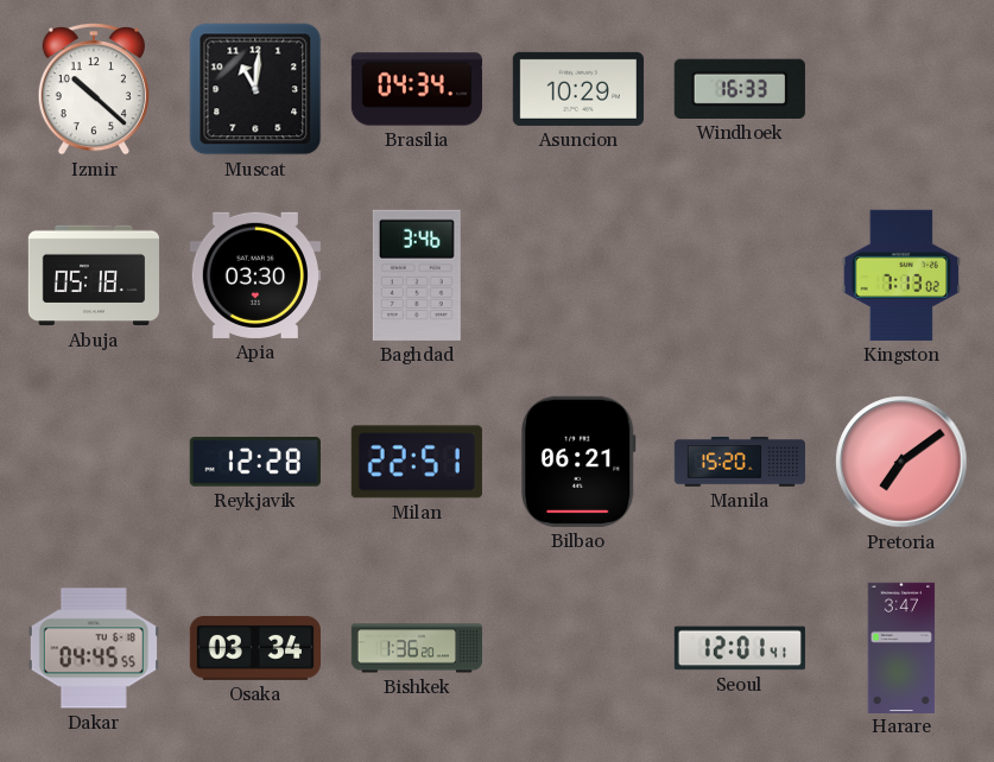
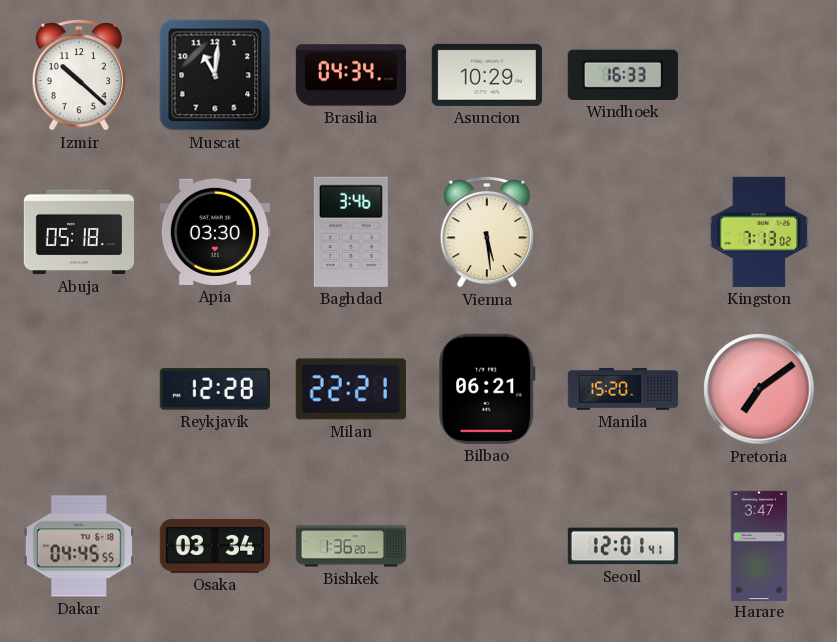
Vienna: none -> 5:29 (487, 233)
Milan: 22:51 -> 22:21 (351, 389)
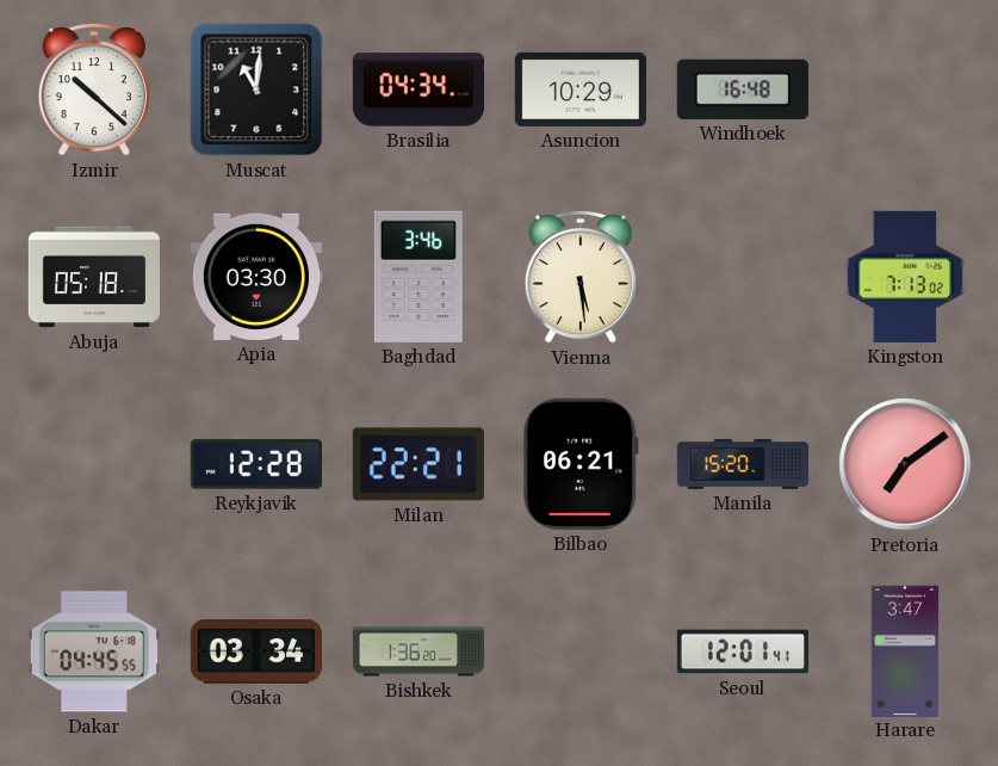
Windhoek: 16:33 -> 16:48 (743, 89)
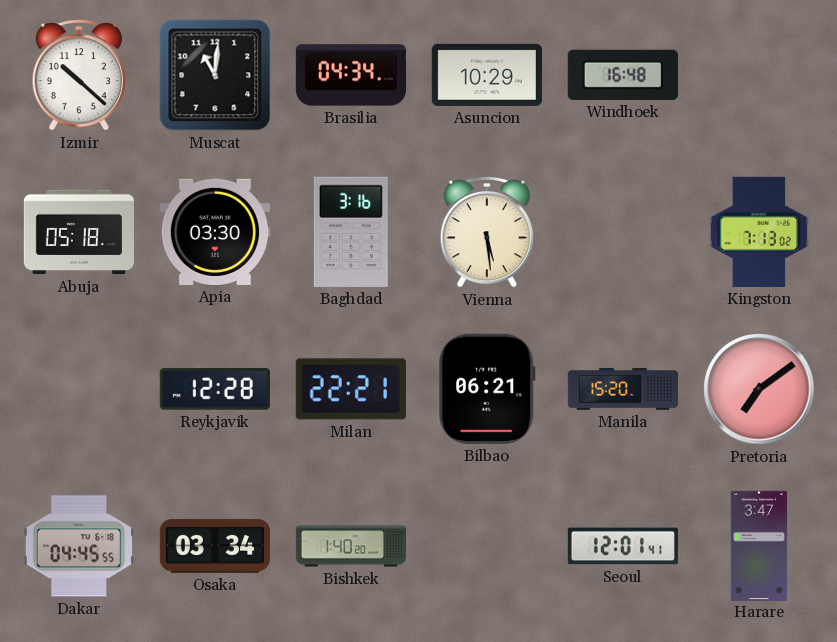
Baghdad: 3:46 -> 3:16 (351, 232)
Bishkek: 1:36 -> 1:40 (351, 546)
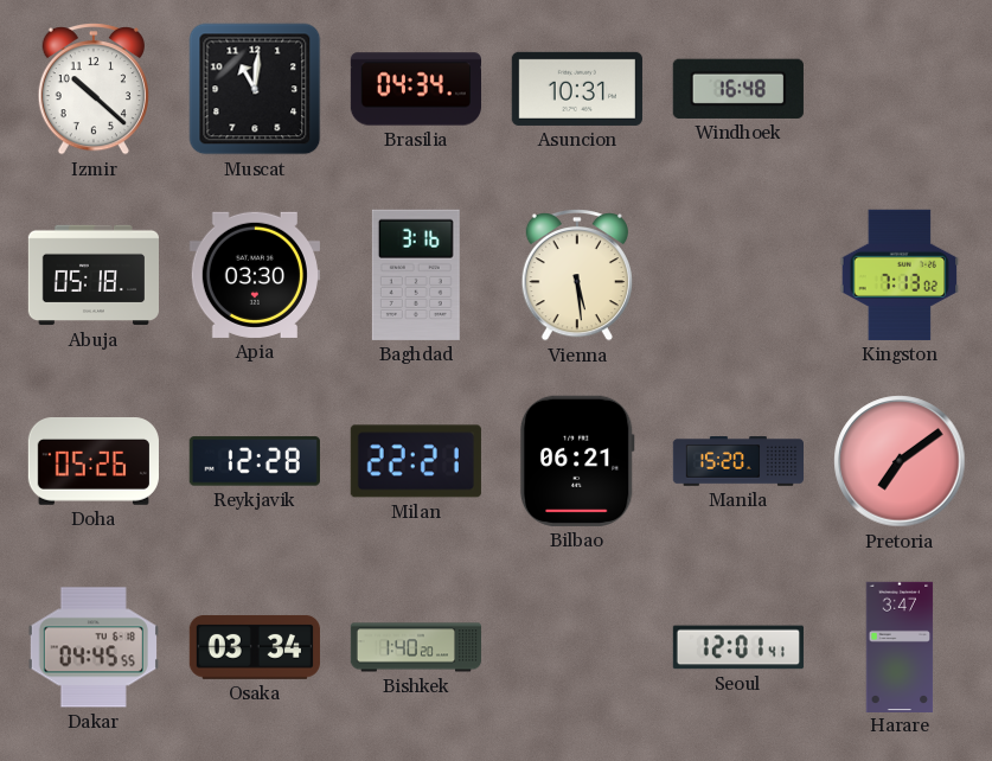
Asuncion: 10:29 -> 10:31 (577, 89)
Doha: none -> 05:26 (94, 462)
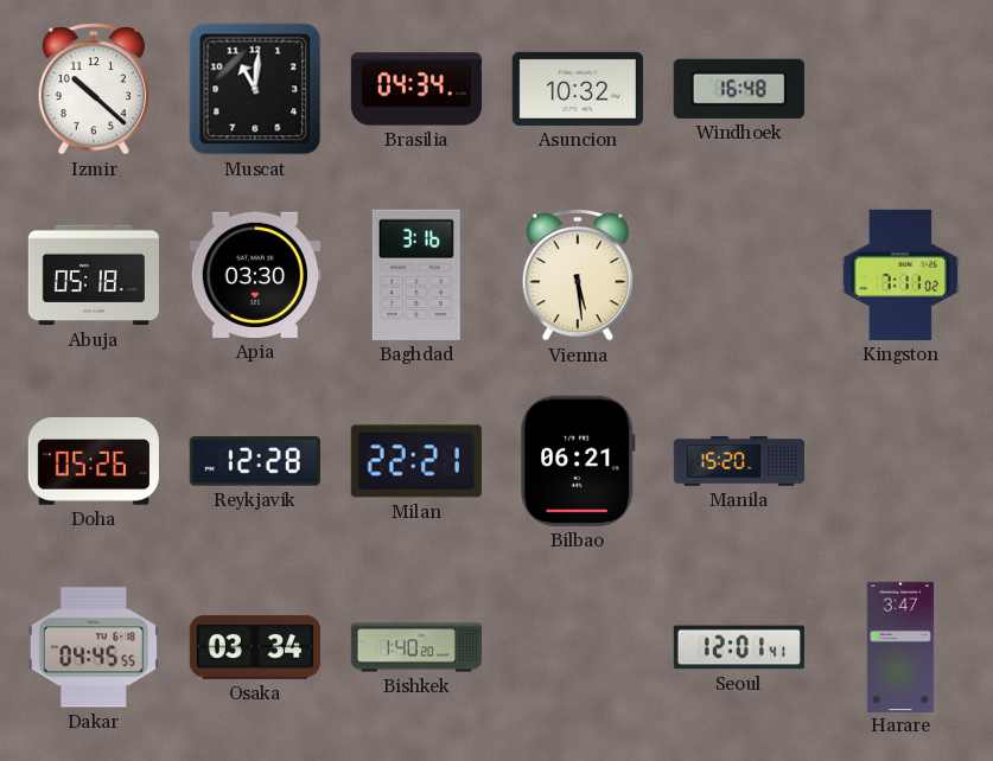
Asuncion: 10:31 -> 10:32 (578, 89)
Kingston: 7:13 -> 7:11 (900, 275)
Pretoria: 7:09 -> none (900, 461)
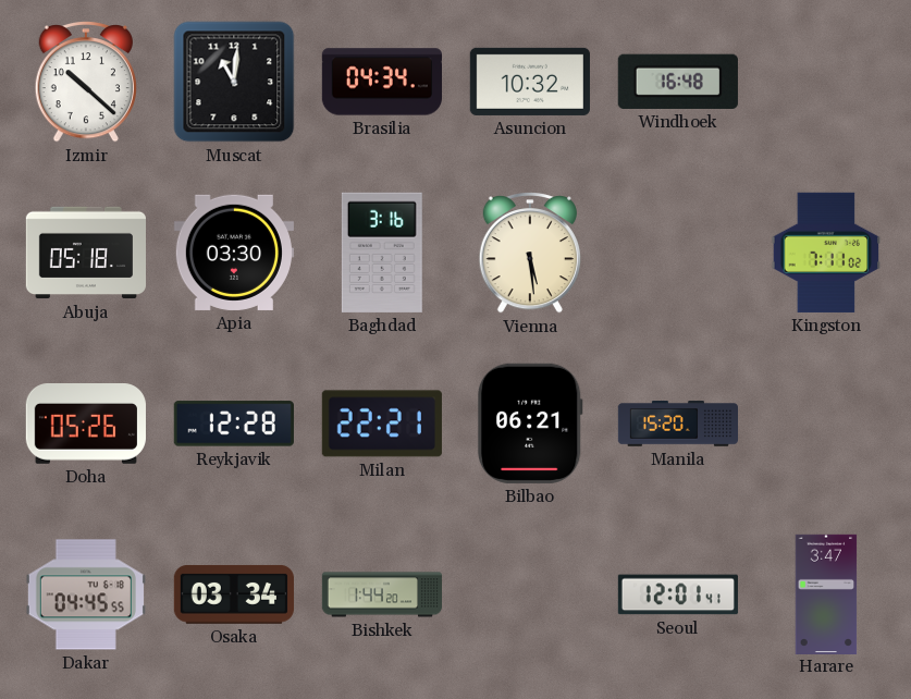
Bishkek: 1:40 -> 1:44 (382, 594)
